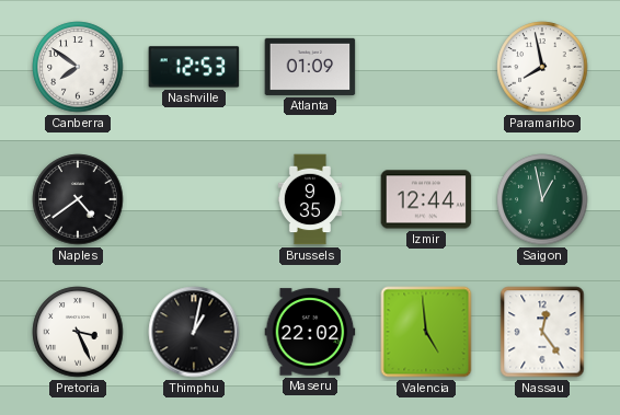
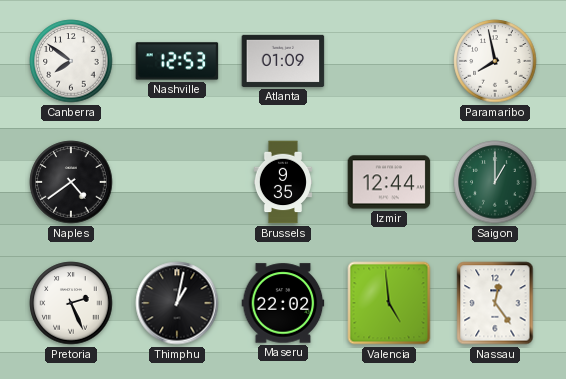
Saigon: 12:58 -> 1:00 (495, 182)
Pretoria: 3:26 -> 2:26 (71, 303)
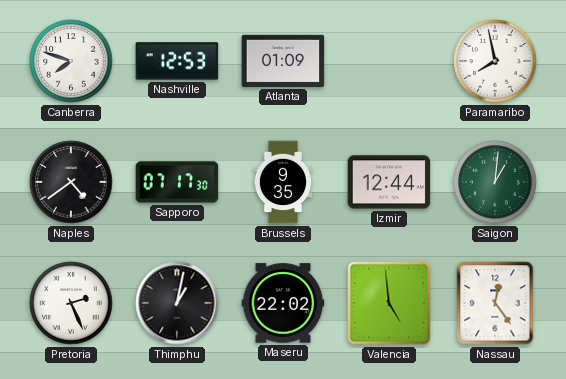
Canberra: 7:51 -> 7:48 (71, 61)
Sapporo: none -> 07:17 (177, 182)
Saigon: 1:00 -> 1:01 (495, 182)
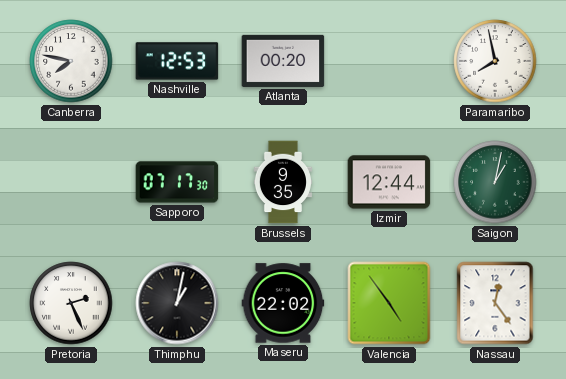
Canberra: 7:48 -> 7:47 (71, 61)
Atlanta: 01:09 -> 00:20 (283, 61)
Naples: 4:39 -> none (71, 182)
Saigon: 1:01 -> 1:02 (495, 182)
Valencia: 4:59 -> 4:54 (389, 303)
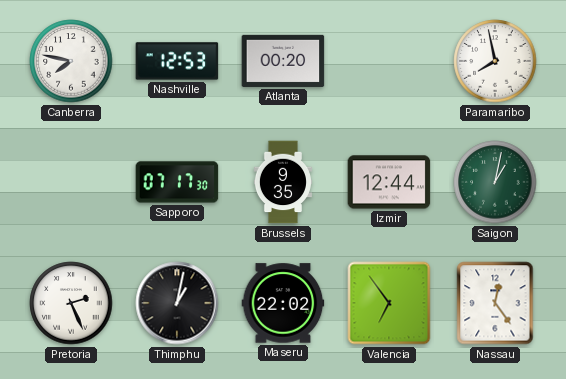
Valencia: 4:54 -> 6:54 (389, 303)
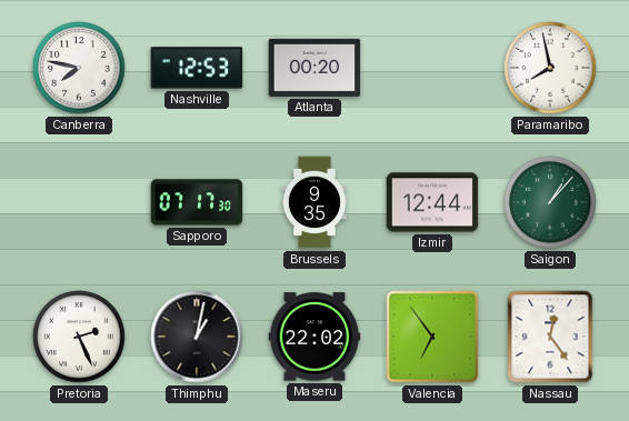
Saigon: 1:02 -> 1:07 (550, 202)
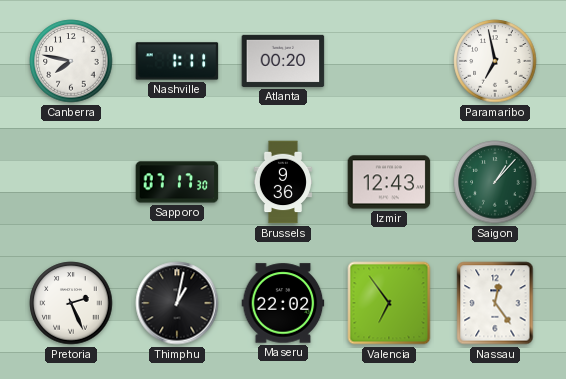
Nashville: 12:53 -> 1:11 (177, 61)
Paramaribo: 7:58 -> 6:58 (495, 61)
Brussels: 9:35 -> 9:36 (283, 182)
Izmir: 12:44 -> 12:43 (389, 182)
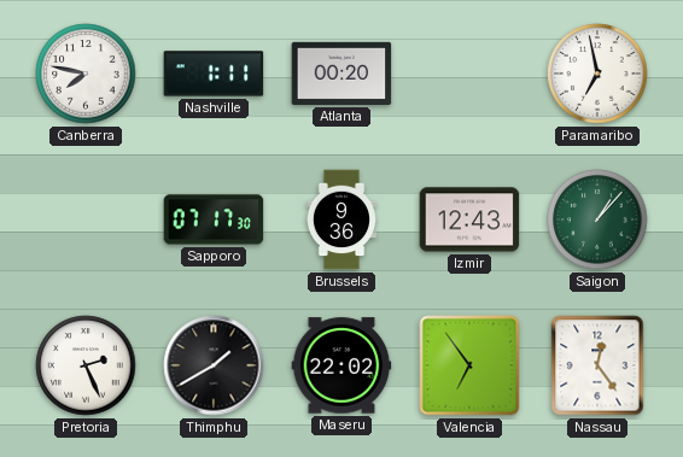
Thimphu: 1:02 -> 1:40 (214, 365)
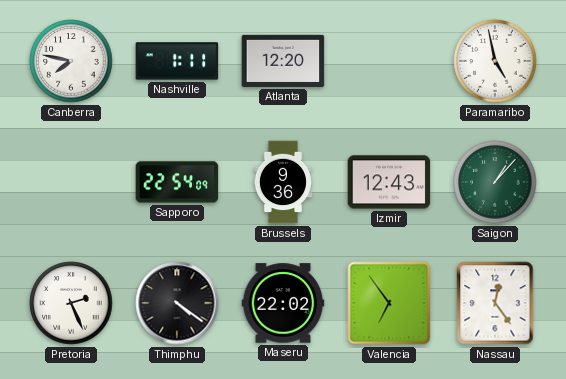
Atlanta: 00:20 -> 12:20 (283, 61)
Paramaribo: 6:58 -> 4:58 (495, 61)
Sapporo: 07:17 -> 22:54 (177, 182)
Thimphu: 1:40 -> 4:21 (177, 303)
